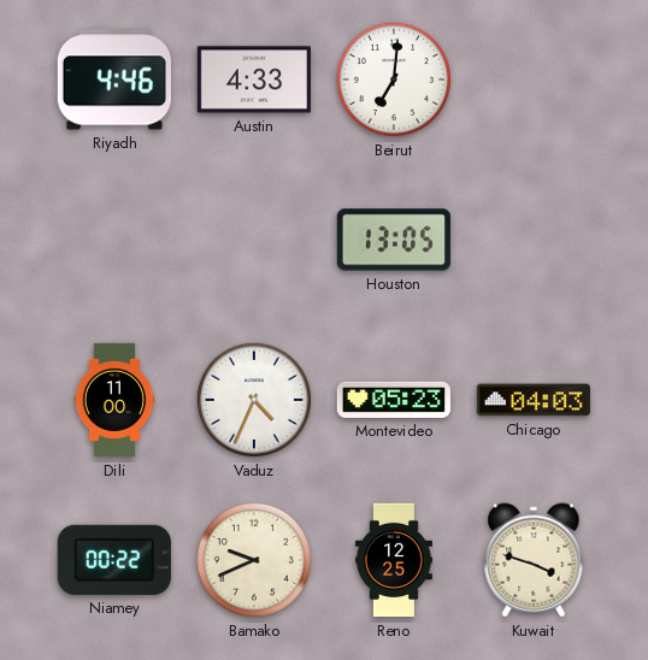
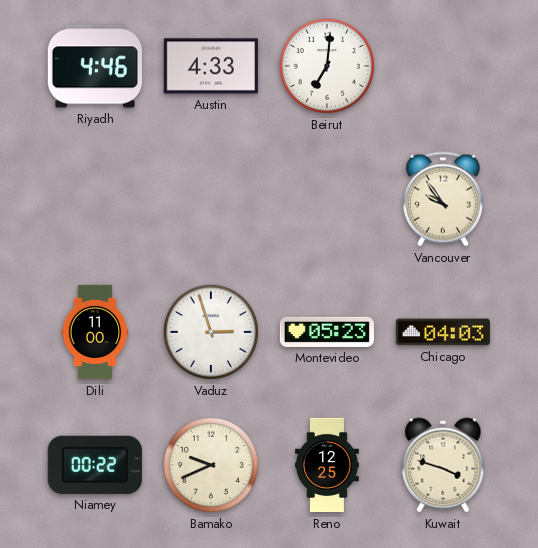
Houston: 13:05 -> none (394, 240)
Vancouver: none -> 9:54 (443, 199)
Vaduz: 4:34 -> 2:57 (211, 332)
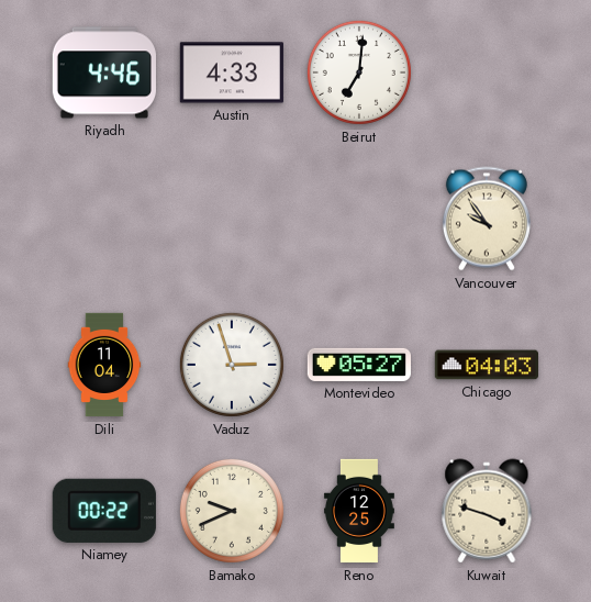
Dili: 11:00 -> 11:04 (104, 365)
Montevideo: 05:23 -> 05:27 (359, 365)
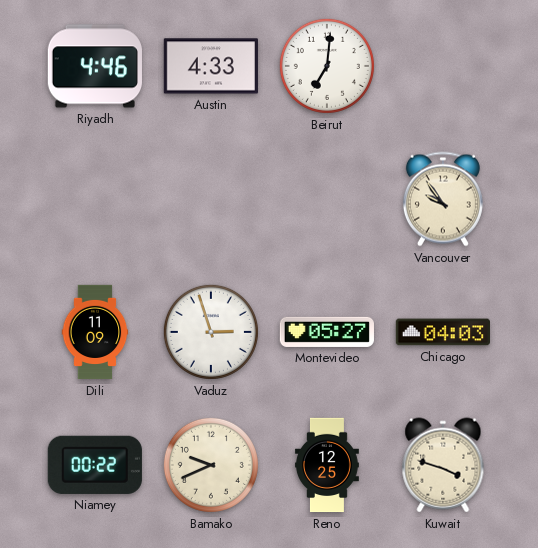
Dili: 11:04 -> 11:09 (95, 332)
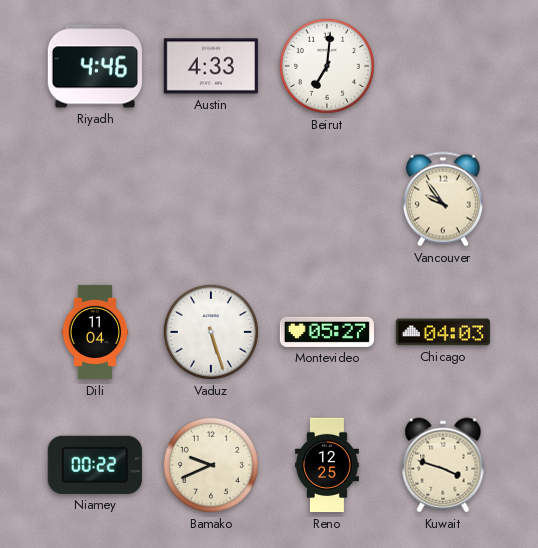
Dili: 11:09 -> 11:04 (95, 332)
Vaduz: 2:57 -> 5:27 (211, 332)
